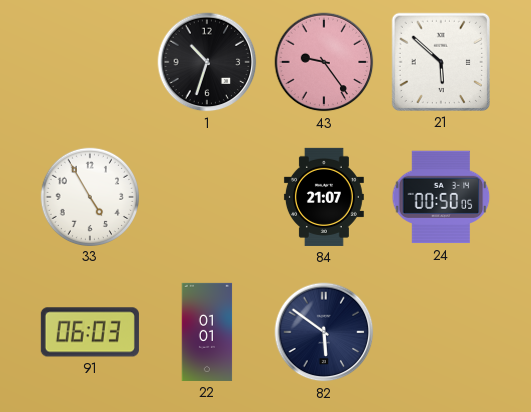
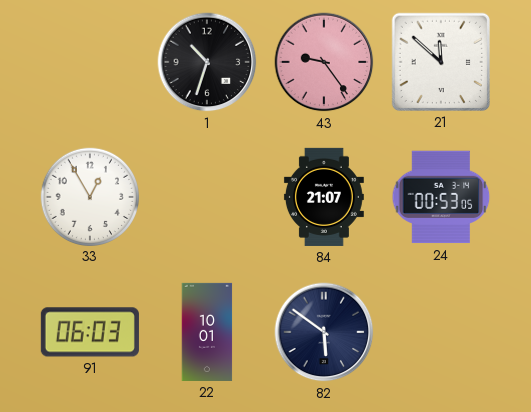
21: 5:52 -> 11:52 (441, 62)
33: 4:55 -> 12:55 (89, 196)
24: 00:50 -> 00:53 (441, 197)
22: 01:01 -> 10:01 (207, 332)
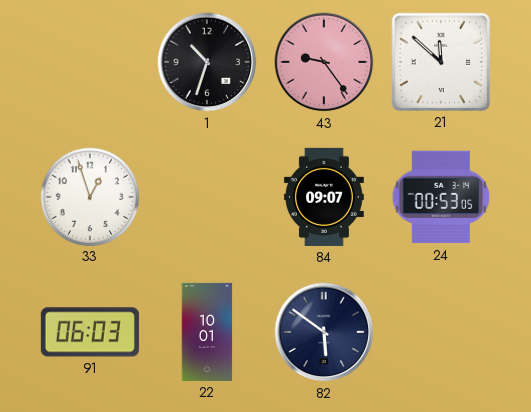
33: 12:55 -> 12:57 (89, 196)
84: 21:07 -> 09:07 (324, 197)
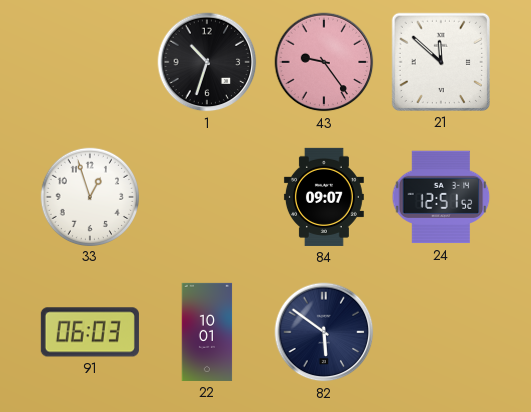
24: 00:53 -> 12:51 (441, 197)
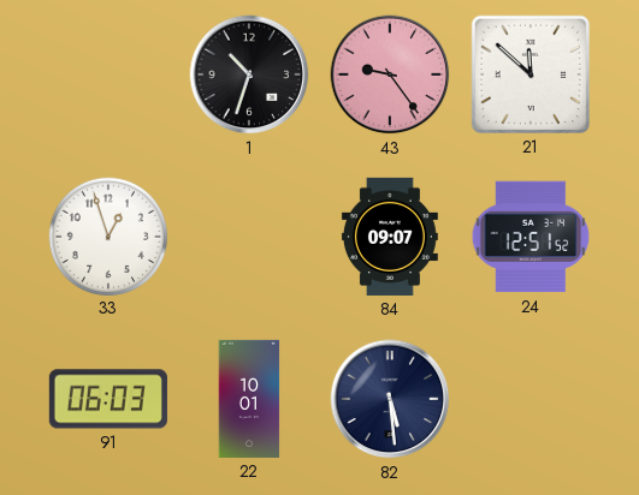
82: 5:51 -> 5:29 (390, 399)
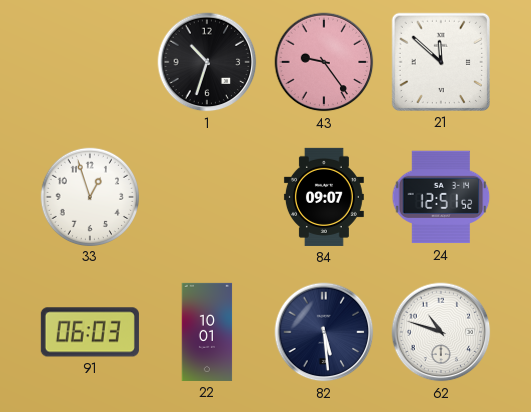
62: none -> 10:48 (441, 332)
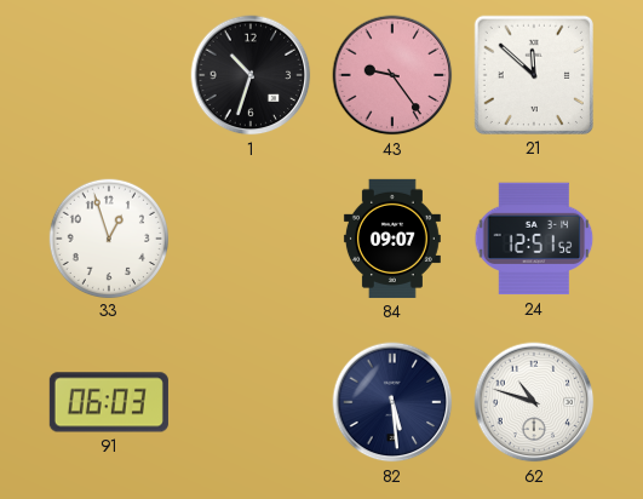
22: 10:01 -> none (207, 332)
